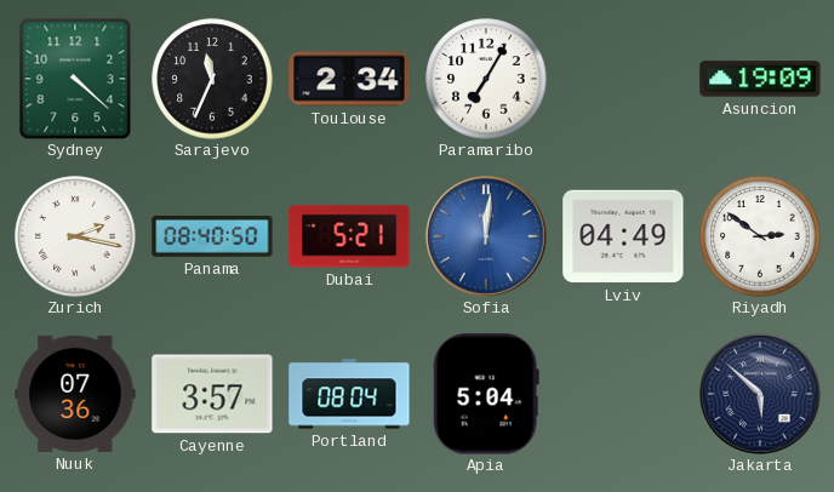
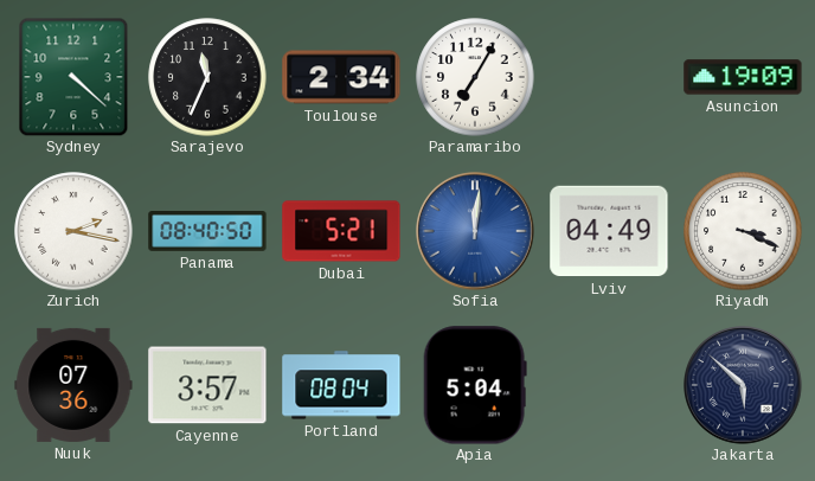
Riyadh: 2:51 -> 3:19 (743, 231)
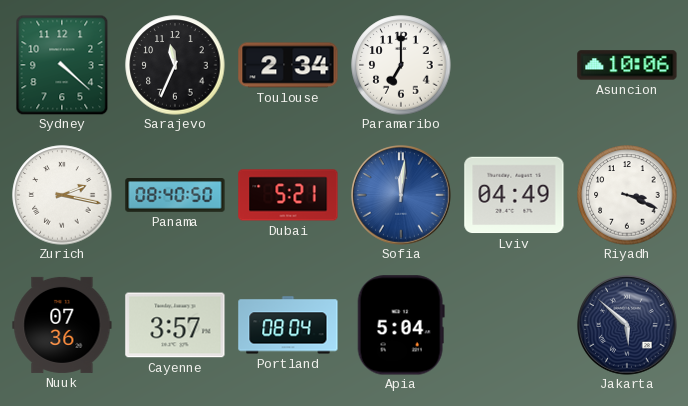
Paramaribo: 7:05 -> 7:00 (401, 65)
Asuncion: 19:09 -> 10:06 (627, 65)
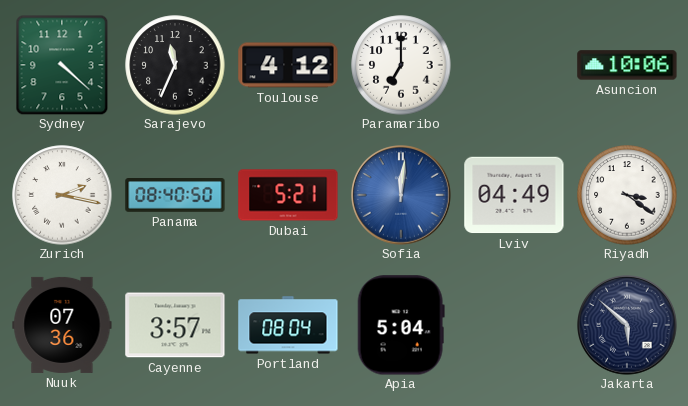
Toulouse: 2:34 -> 4:12 (288, 65)
Riyadh: 3:19 -> 3:21 (627, 195)
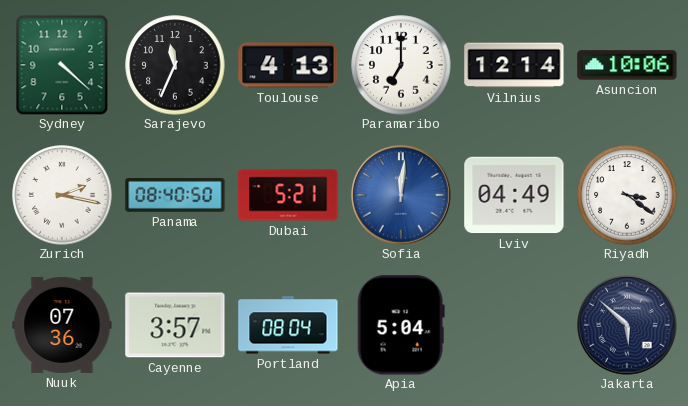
Toulouse: 4:12 -> 4:13 (288, 65)
Vilnius: none -> 12:14 (514, 65)
